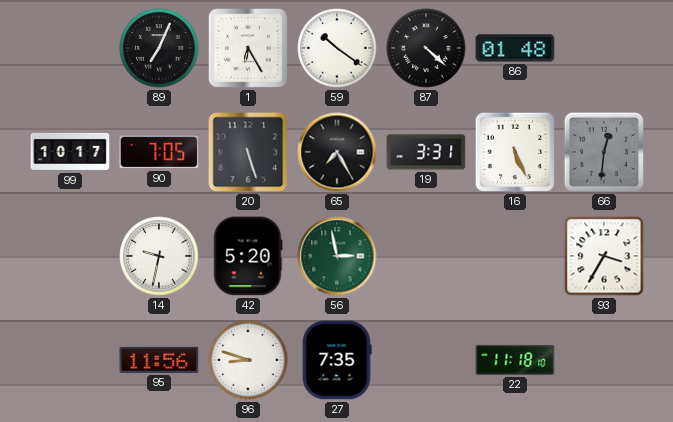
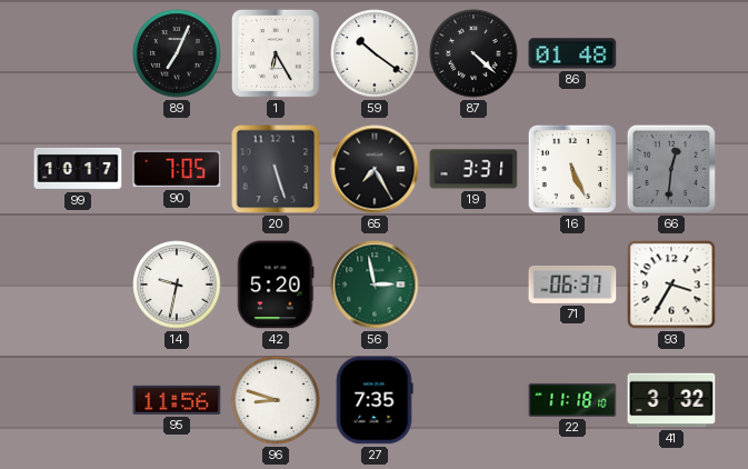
71: none -> 06:37 (572, 286)
41: none -> 3:32 (671, 400)
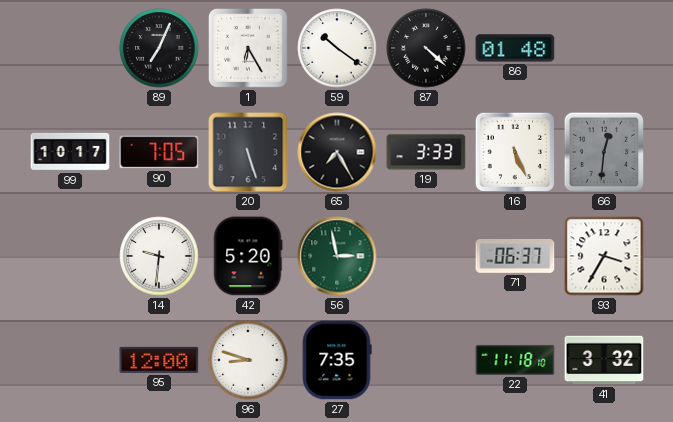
19: 3:31 -> 3:33 (426, 152)
14: 9:32 -> 9:31 (159, 256)
95: 11:56 -> 12:00 (159, 360)
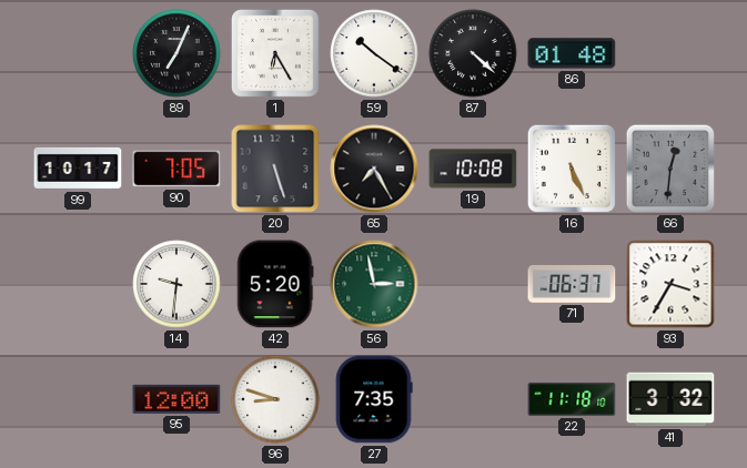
19: 3:33 -> 10:08 (473, 169)
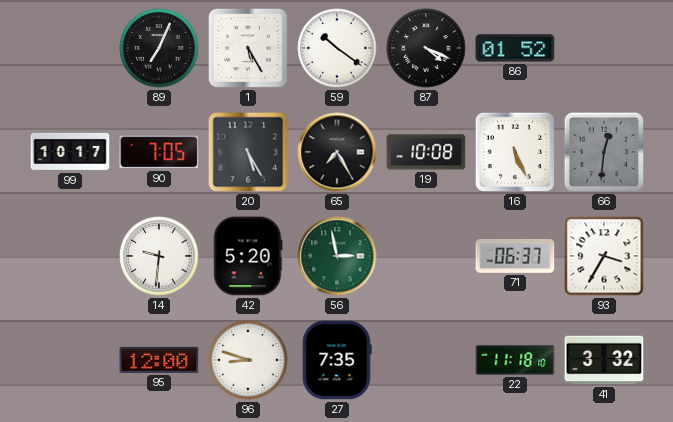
1: 6:25 -> 5:25 (249, 49)
87: 4:22 -> 4:19 (426, 48)
86: 01:48 -> 01:52 (515, 48)
20: 5:27 -> 5:25 (248, 152)
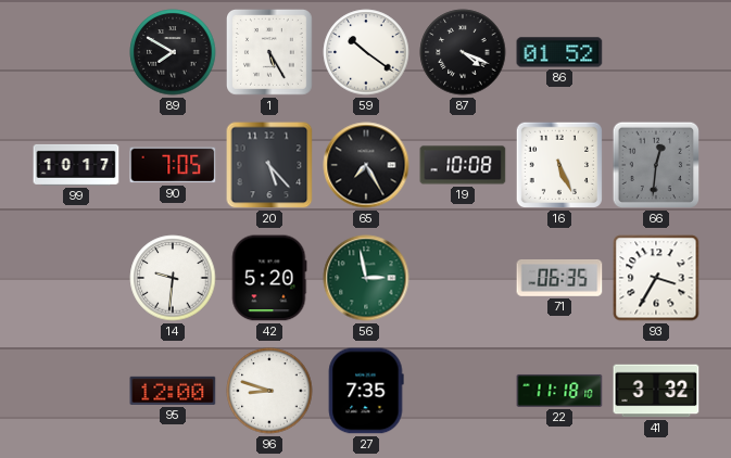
89: 7:04 -> 7:50 (173, 52)
20: 5:25 -> 5:23 (269, 165)
71: 06:37 -> 06:35 (559, 279)
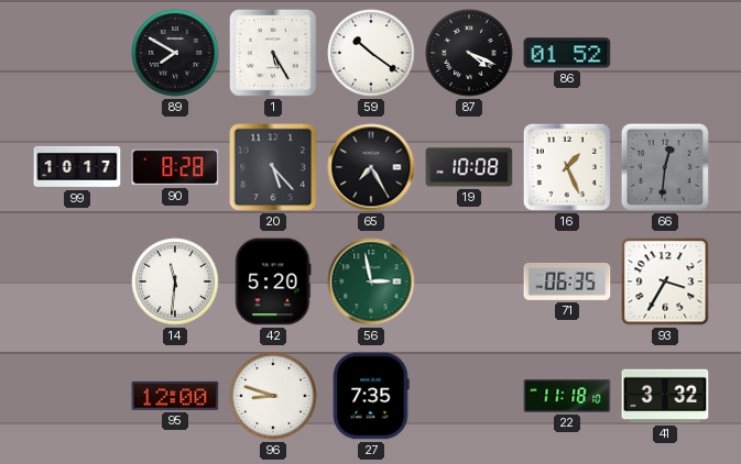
90: 7:05 -> 8:28 (175, 167)
16: 5:26 -> 1:26 (567, 167)
14: 9:31 -> 11:31 (175, 281)
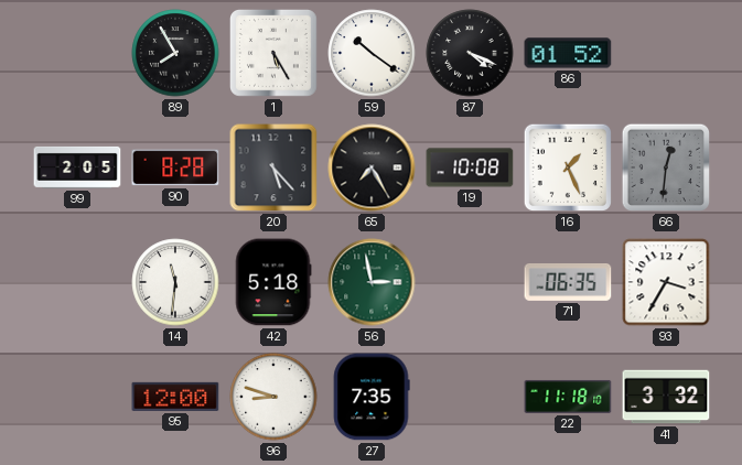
89: 7:50 -> 7:55 (175, 53)
99: 10:17 -> 2:05 (77, 167)
42: 5:20 -> 5:18 (273, 282)
